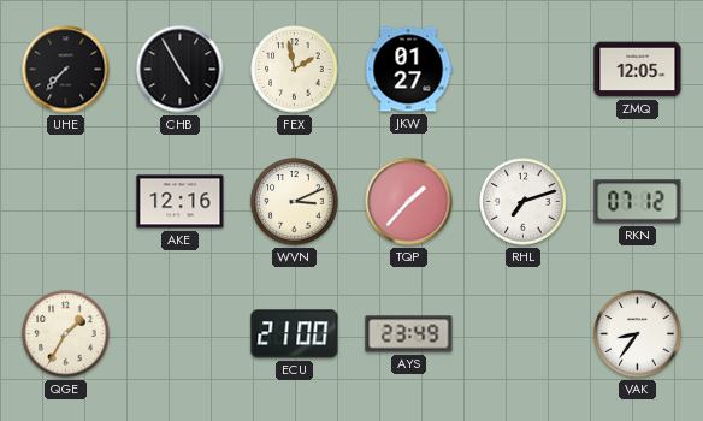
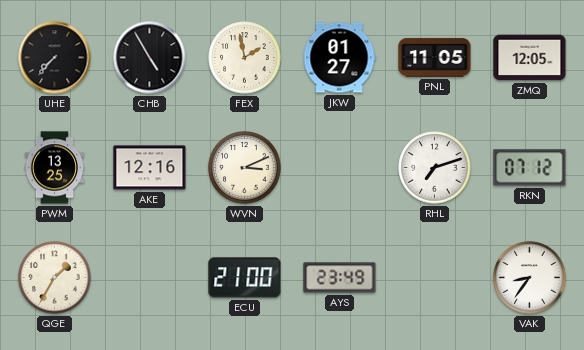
PNL: none -> 11:05 (435, 58)
PWM: none -> 13:25 (55, 168)
TQP: 1:37 -> none (409, 202)
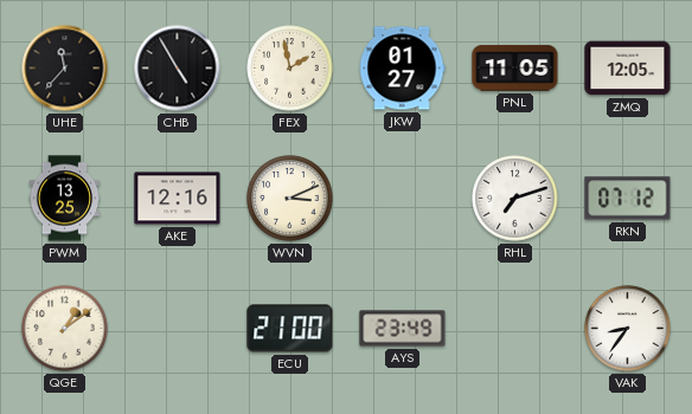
UHE: 7:37 -> 11:37 (65, 69)
QGE: 1:35 -> 1:09 (65, 329)
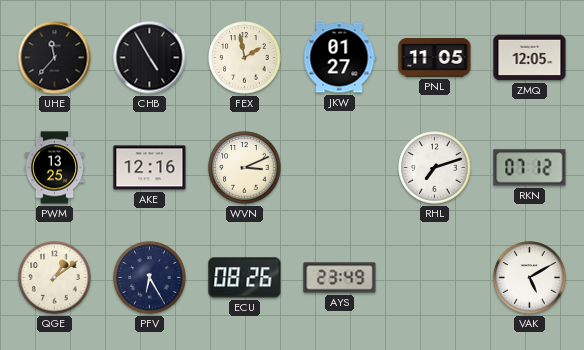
PFV: none -> 6:25 (150, 278)
ECU: 21:00 -> 08:26 (245, 278)
VAK: 8:36 -> 5:10 (530, 278)
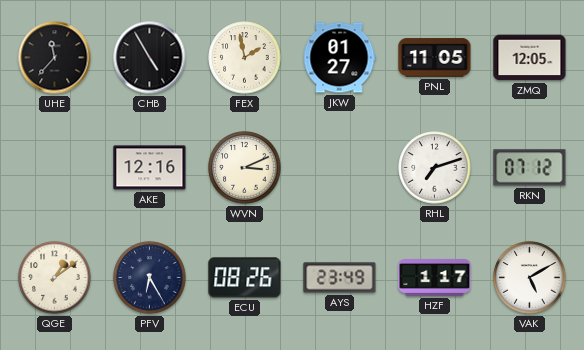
PWM: 13:25 -> none (55, 168)
HZF: none -> 1:17 (435, 278)
